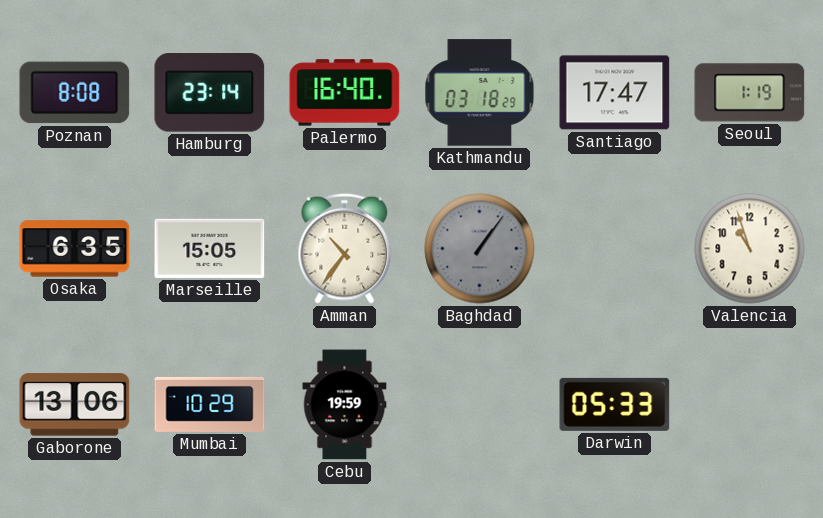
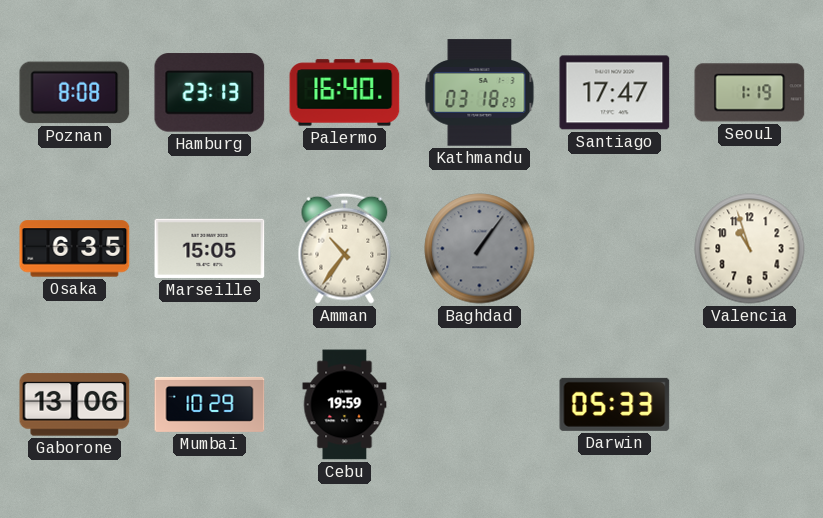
Hamburg: 23:14 -> 23:13 (210, 93)
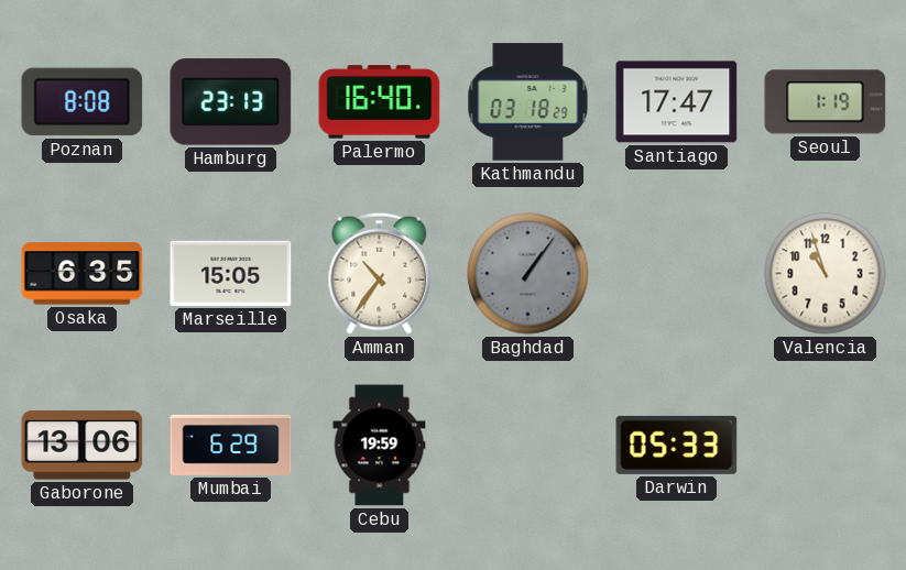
Mumbai: 10:29 -> 6:29 (231, 445)
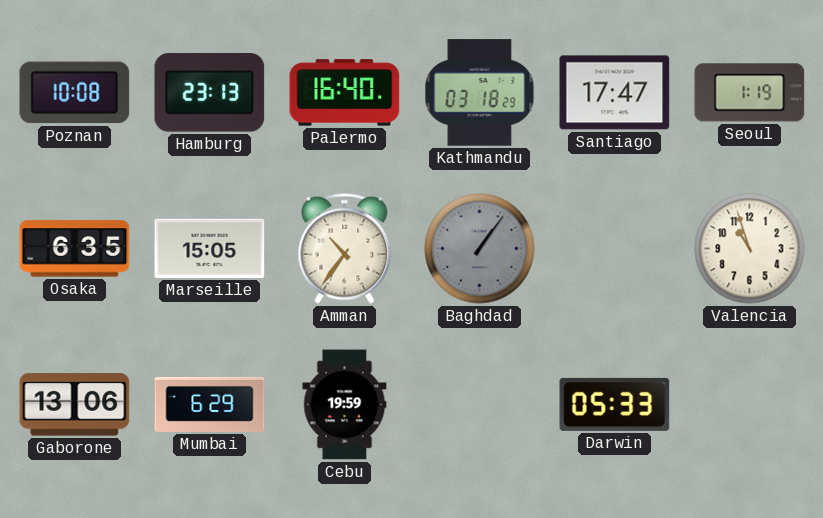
Poznan: 8:08 -> 10:08 (75, 93)
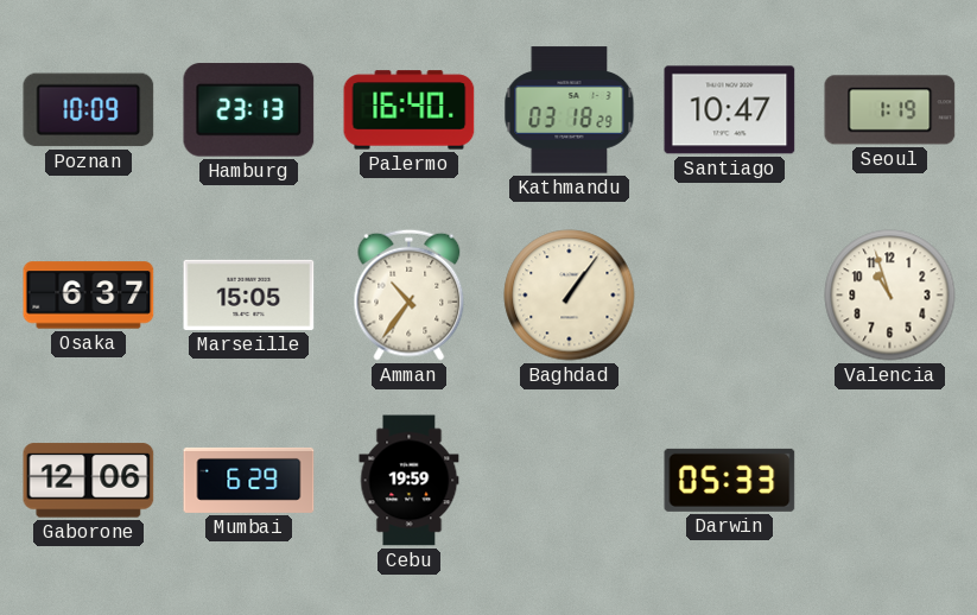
Poznan: 10:08 -> 10:09 (89, 110)
Santiago: 17:47 -> 10:47 (730, 110)
Osaka: 6:35 -> 6:37 (89, 296)
Baghdad dial: grey -> cream (570, 296)
Gaborone: 13:06 -> 12:06 (89, 481)
